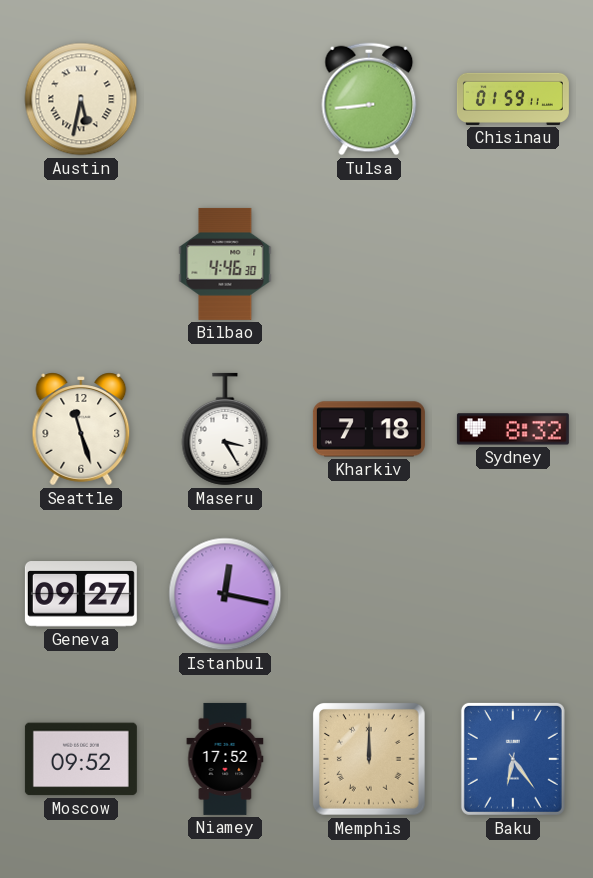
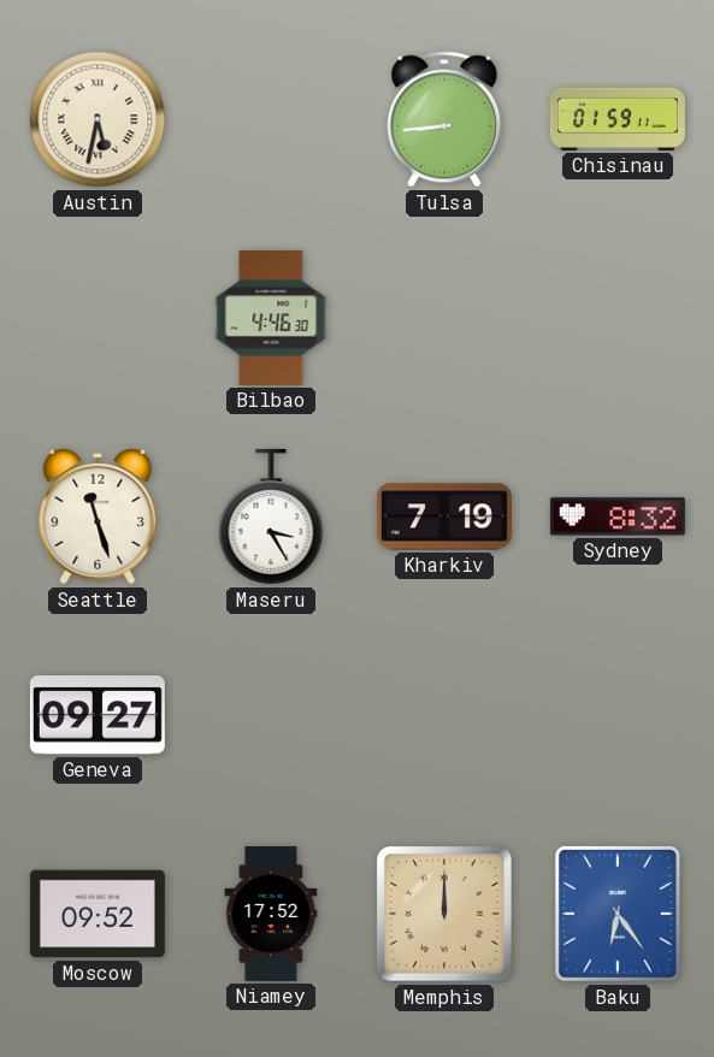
Kharkiv: 7:18 -> 7:19 (444, 516)
Istanbul: 12:17 -> none (225, 594)
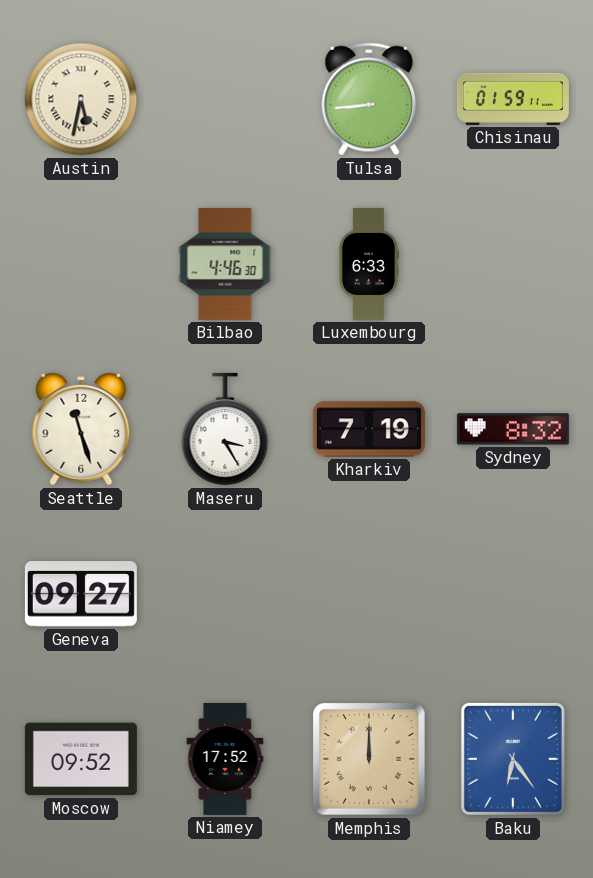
Luxembourg: none -> 6:33 (368, 264)
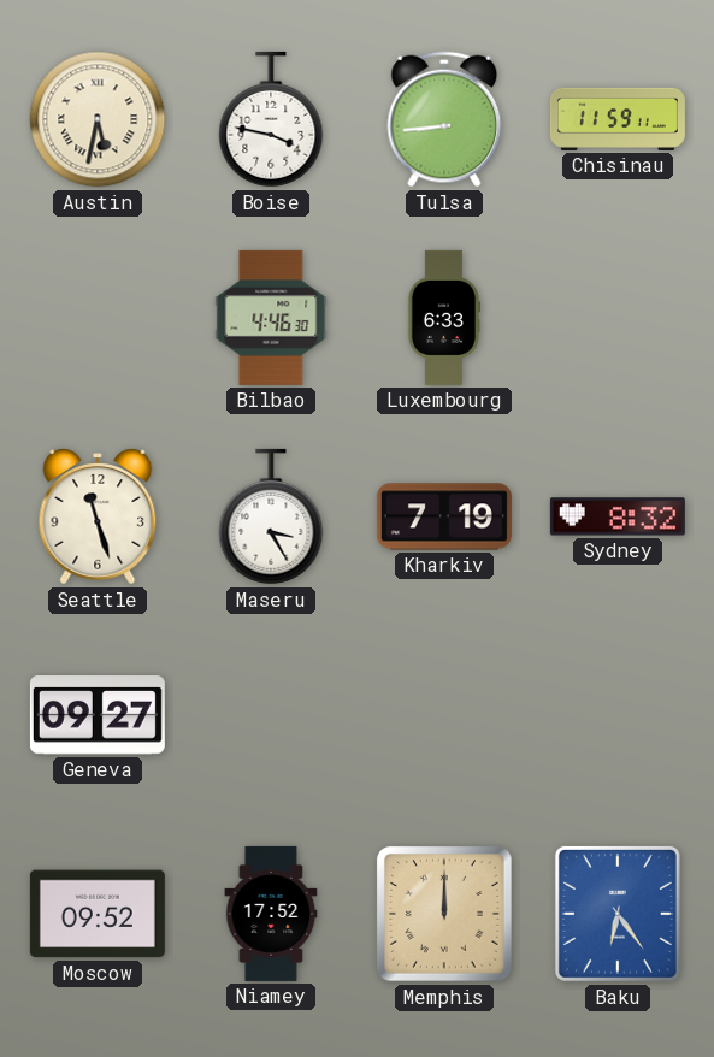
Boise: none -> 3:47 (271, 119)
Chisinau: 01:59 -> 11:59 (618, 119)
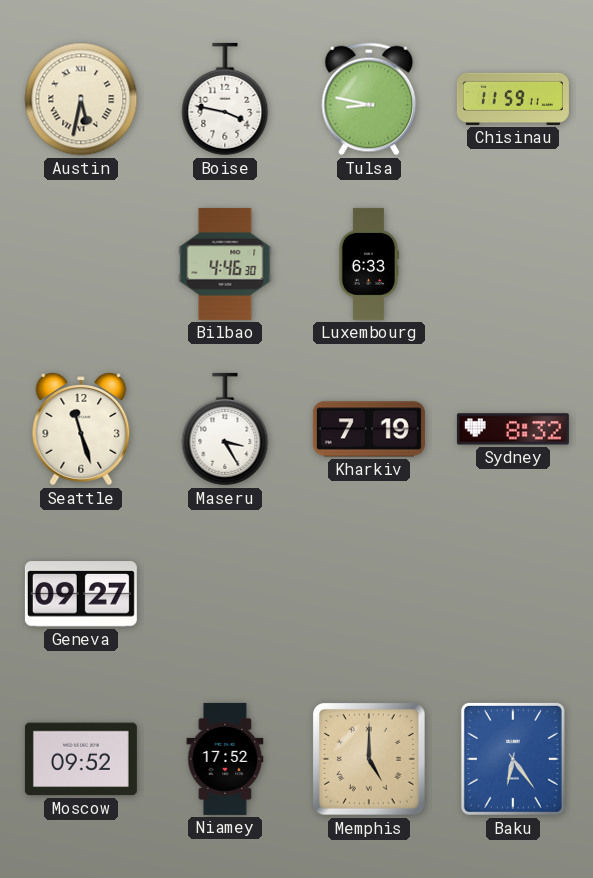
Tulsa: 8:44 -> 8:47 (369, 99)
Memphis: 12:00 -> 5:00 (370, 760)
